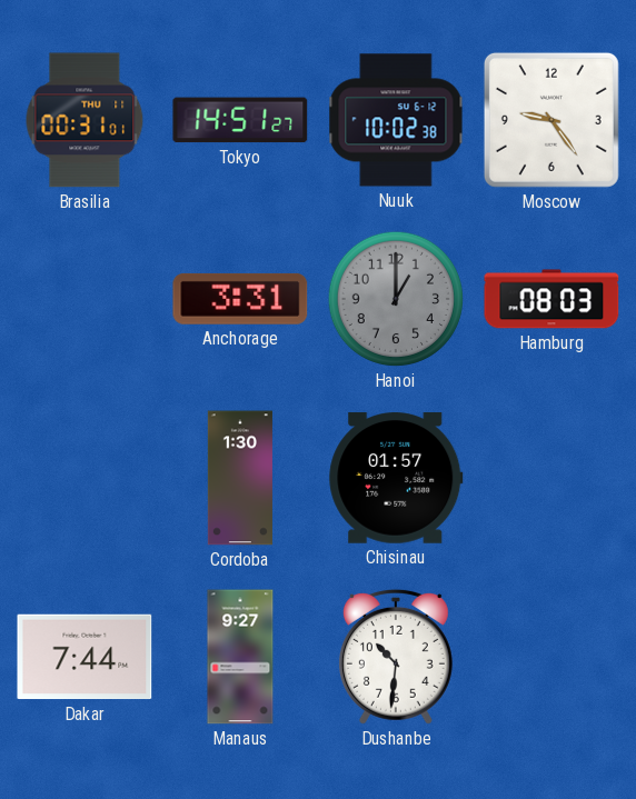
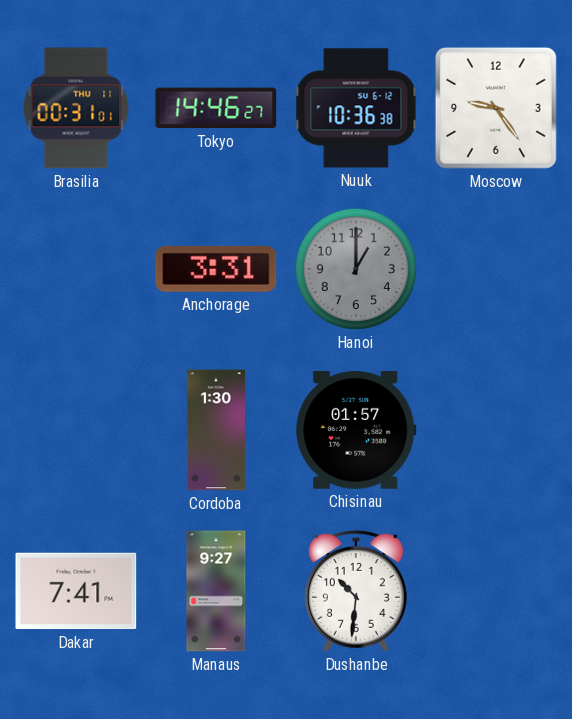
Tokyo: 14:51 -> 14:46 (216, 108)
Nuuk: 10:02 -> 10:36 (356, 108)
Hamburg: 08:03 -> none (551, 299)
Dakar: 7:44 -> 7:41 (76, 591)
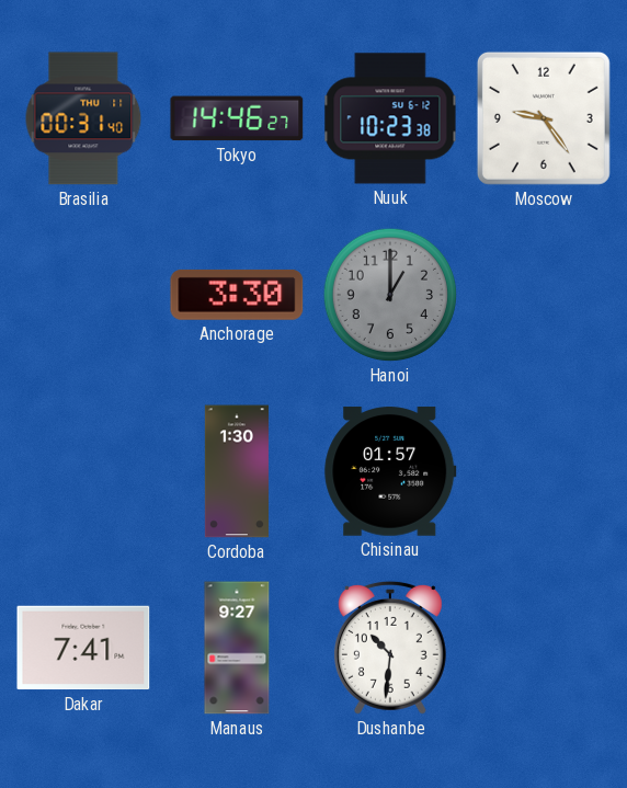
Brasilia: 00:31:01 -> 00:31:40 (83, 118)
Nuuk: 10:36 -> 10:23 (390, 118)
Anchorage: 3:31 -> 3:30 (237, 295)
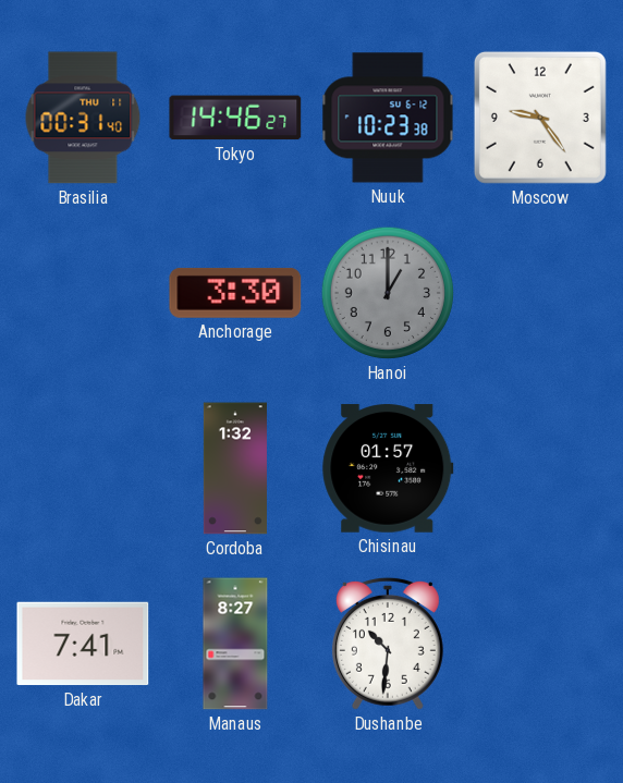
Cordoba: 1:30 -> 1:32 (235, 468)
Manaus: 9:27 -> 8:27 (235, 644)
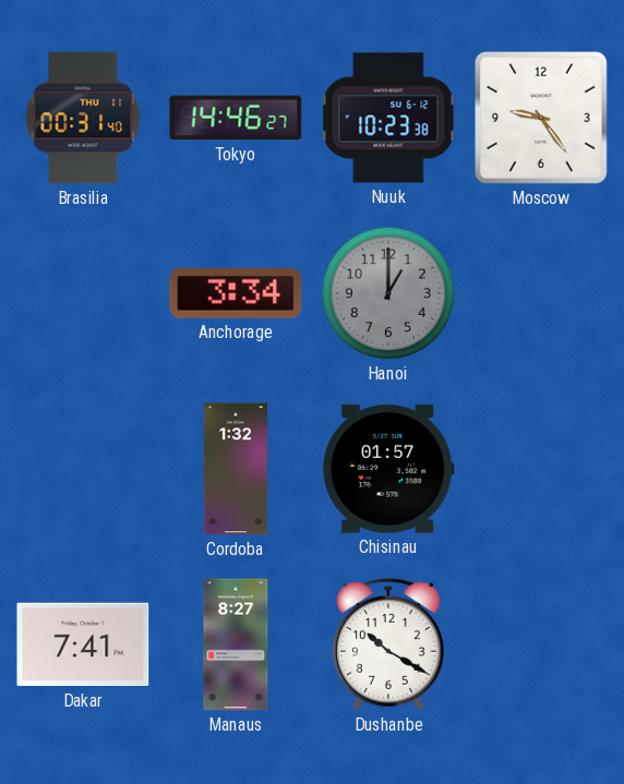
Anchorage: 3:30 -> 3:34 (236, 293)
Dushanbe: 10:31 -> 10:20 (388, 644)
